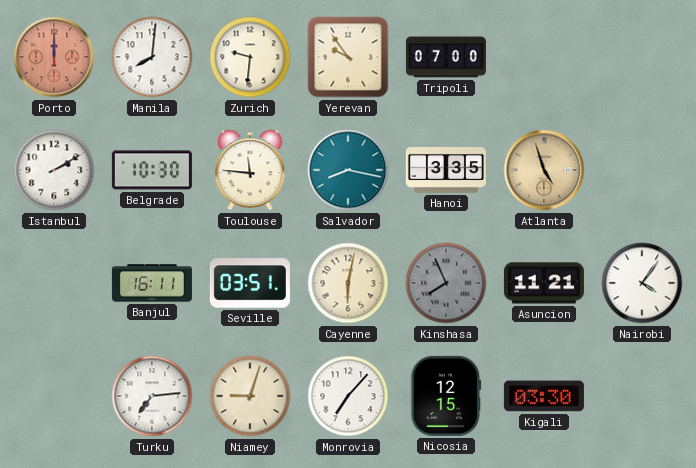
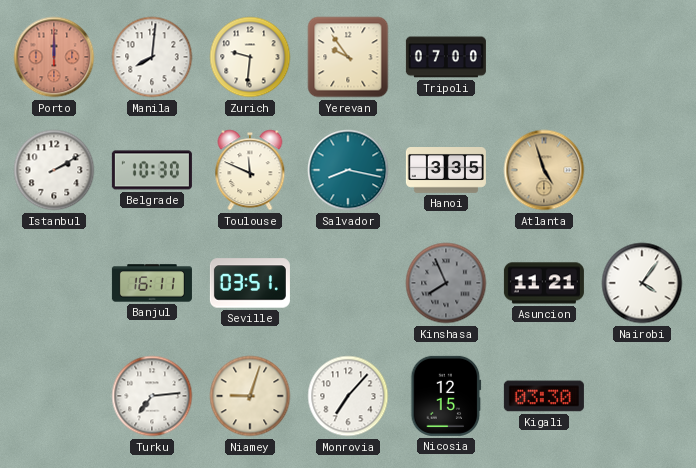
Toulouse: 11:46 -> 11:49 (250, 170)
Cayenne: 6:02 -> none (348, 283)
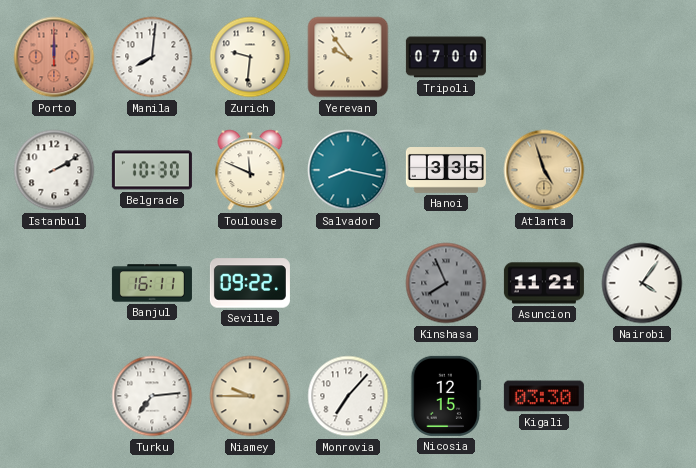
Seville: 03:51 -> 09:22 (250, 283)
Niamey: 9:03 -> 9:45 (250, 396)
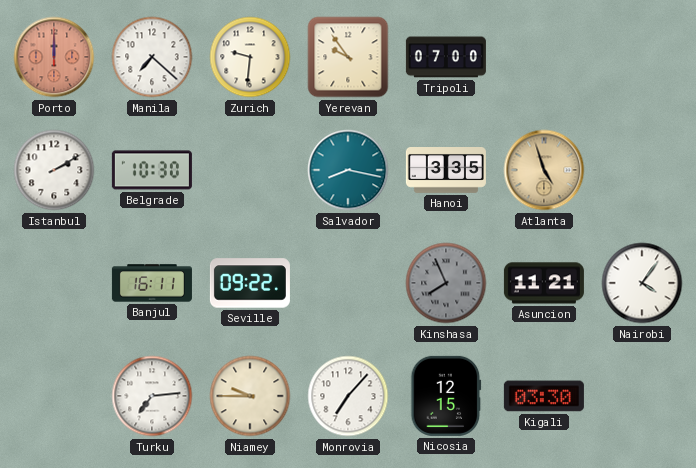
Manila: 8:01 -> 7:22 (152, 57)
Toulouse: 11:49 -> none (250, 170)
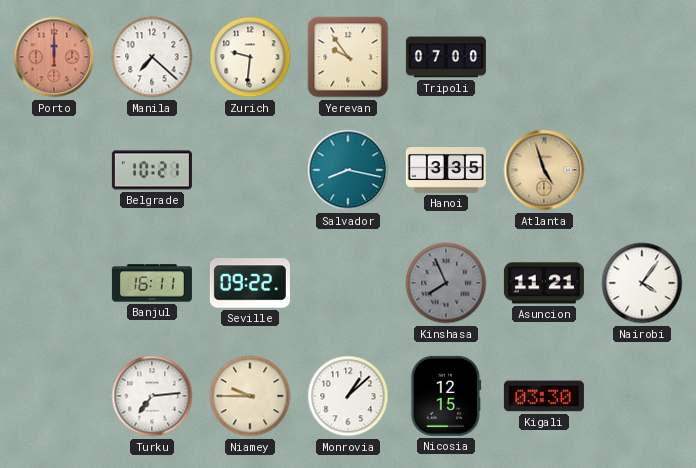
Istanbul: 2:10 -> none (54, 170)
Belgrade: 10:30 -> 10:21 (152, 170)
Monrovia: 7:07 -> 1:08 (348, 396)
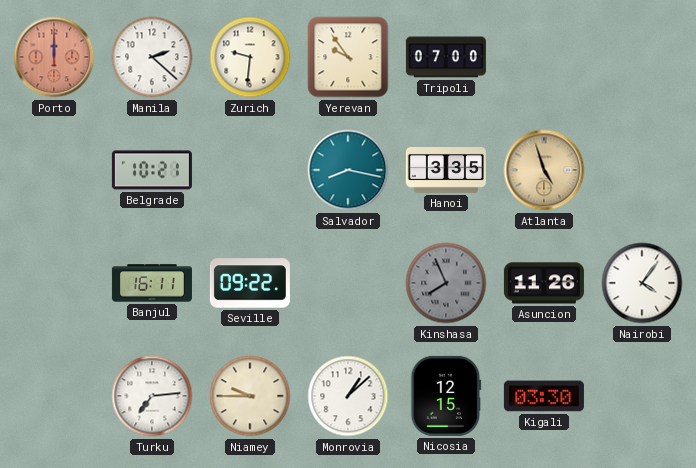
Manila: 7:22 -> 2:22 (152, 57)
Asuncion: 11:21 -> 11:26 (544, 283)
